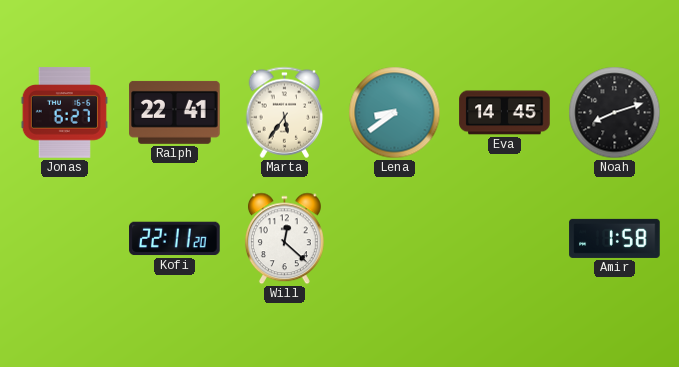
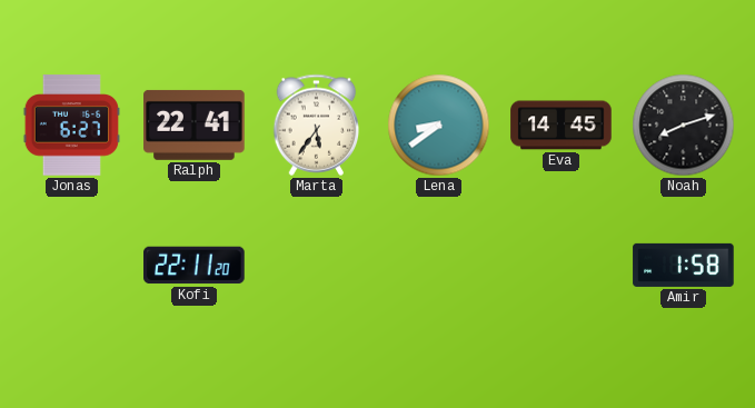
Will: 12:22 -> none (284, 239)
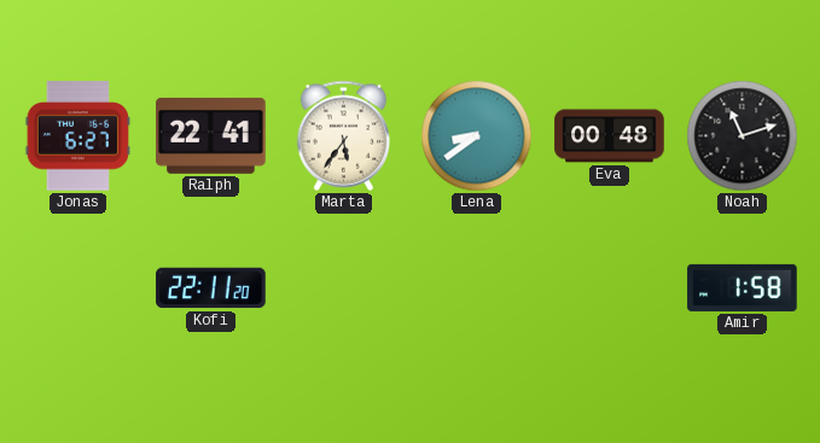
Eva: 14:45 -> 00:48 (610, 136)
Noah: 8:12 -> 11:12 (743, 136)
